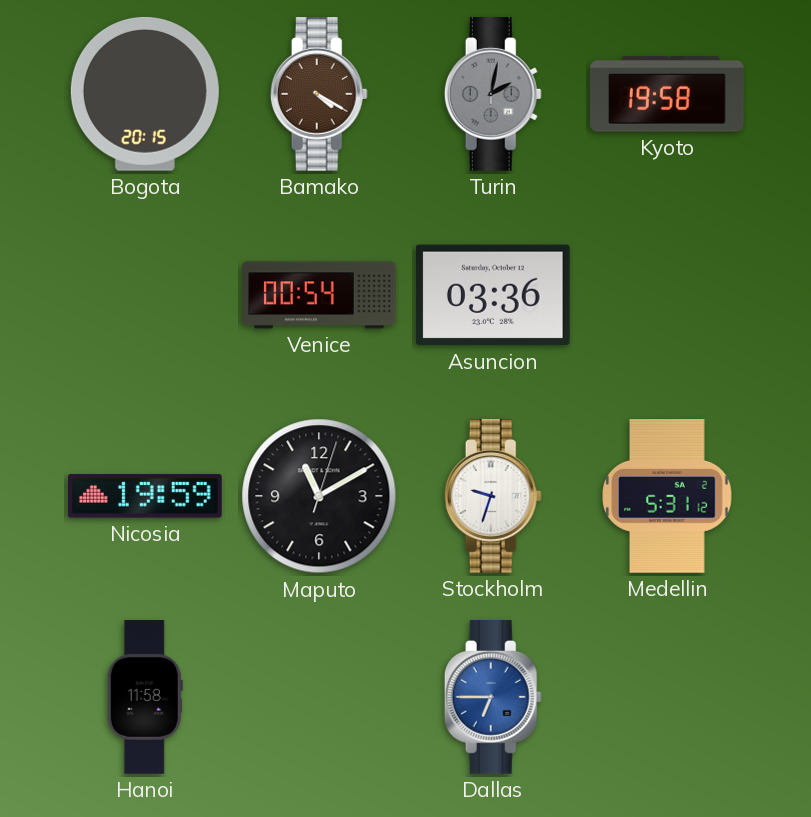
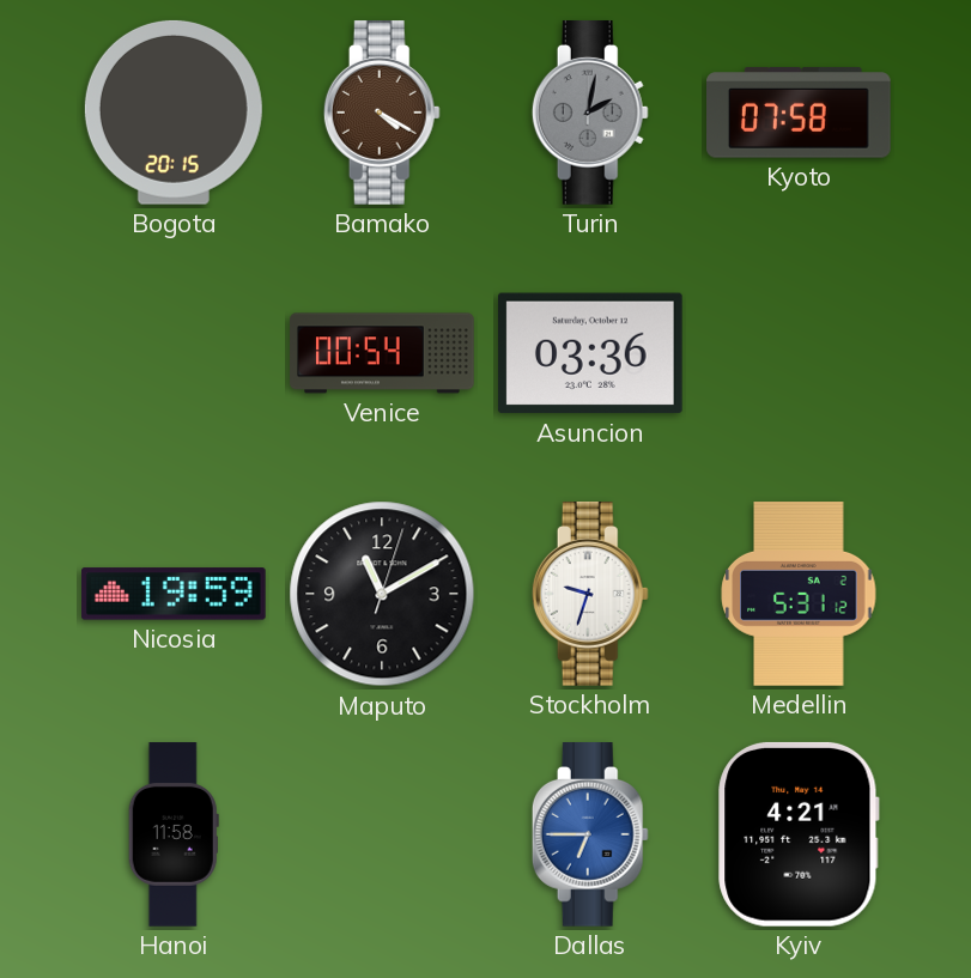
Kyoto: 19:58 -> 07:58 (800, 113)
Kyiv: none -> 4:21 (799, 834)
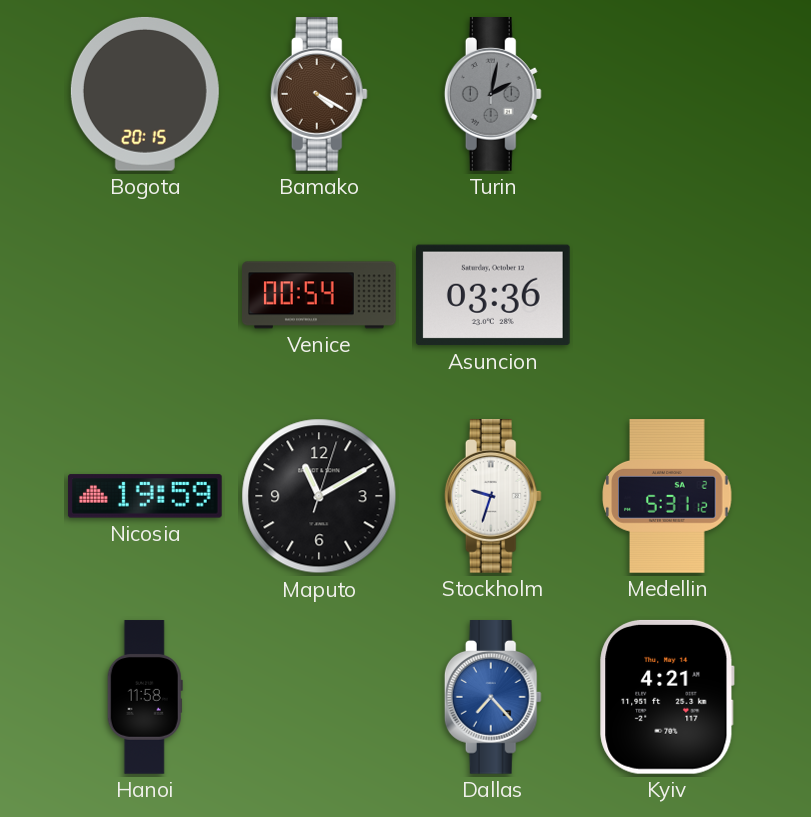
Kyoto: 07:58 -> none (800, 113)
Dallas: 6:45 -> 7:23 (493, 698)
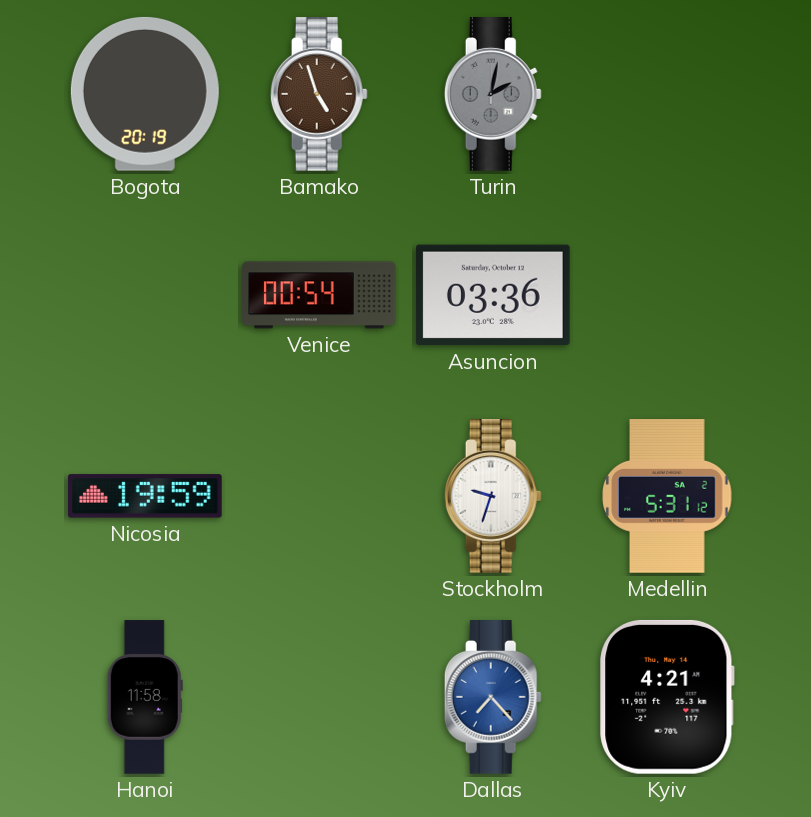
Bogota: 20:15 -> 20:19 (145, 94)
Bamako: 4:20 -> 4:57 (319, 95)
Maputo: 11:10 -> none (319, 496)
